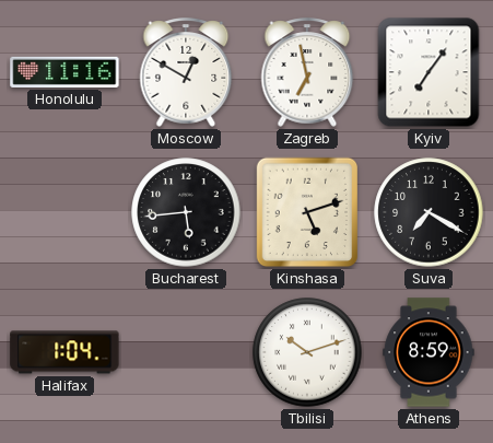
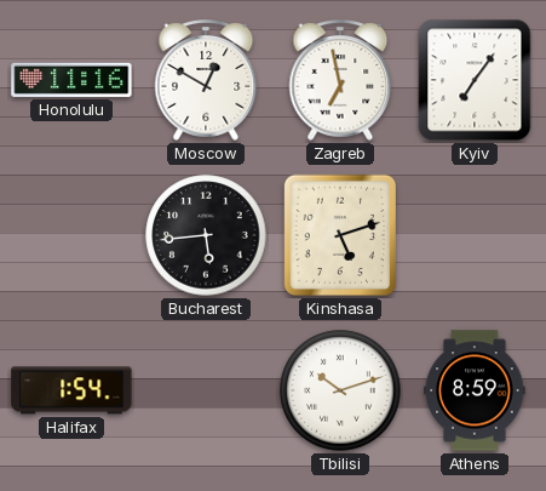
Suva: 7:20 -> none (429, 212)
Halifax: 1:04 -> 1:54 (71, 390)
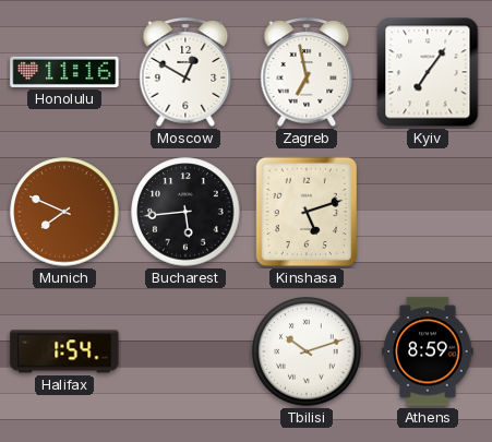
Munich: none -> 7:49 (64, 212)
